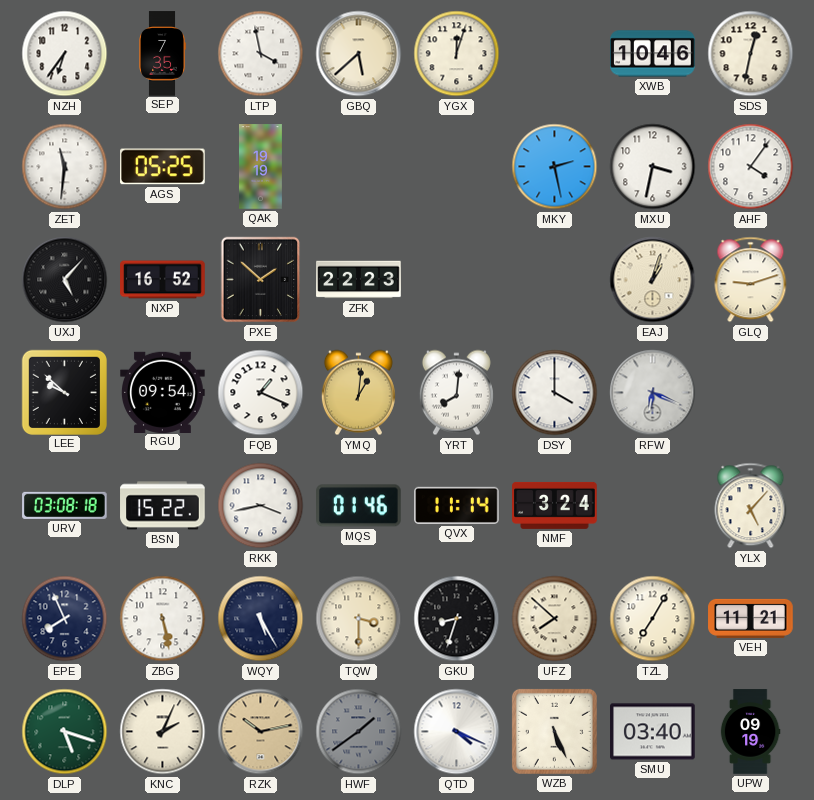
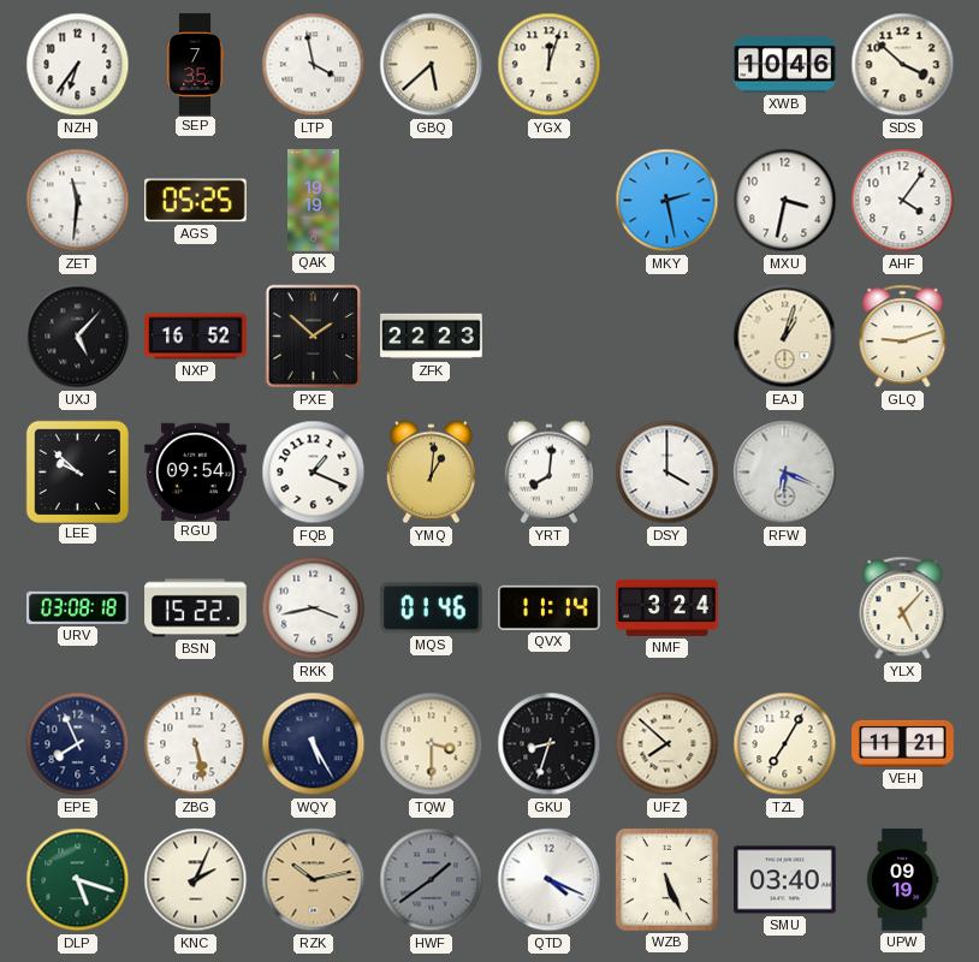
SDS: 12:32 -> 3:52 (903, 65)
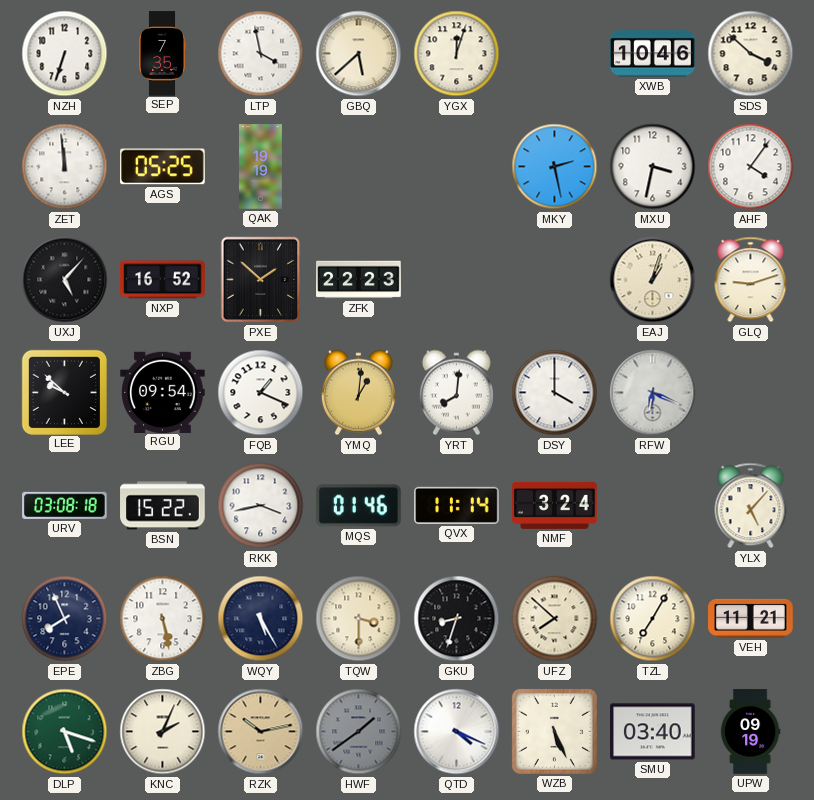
NZH: 6:36 -> 6:33 (65, 54)
ZET: 11:31 -> 11:59 (65, 167)
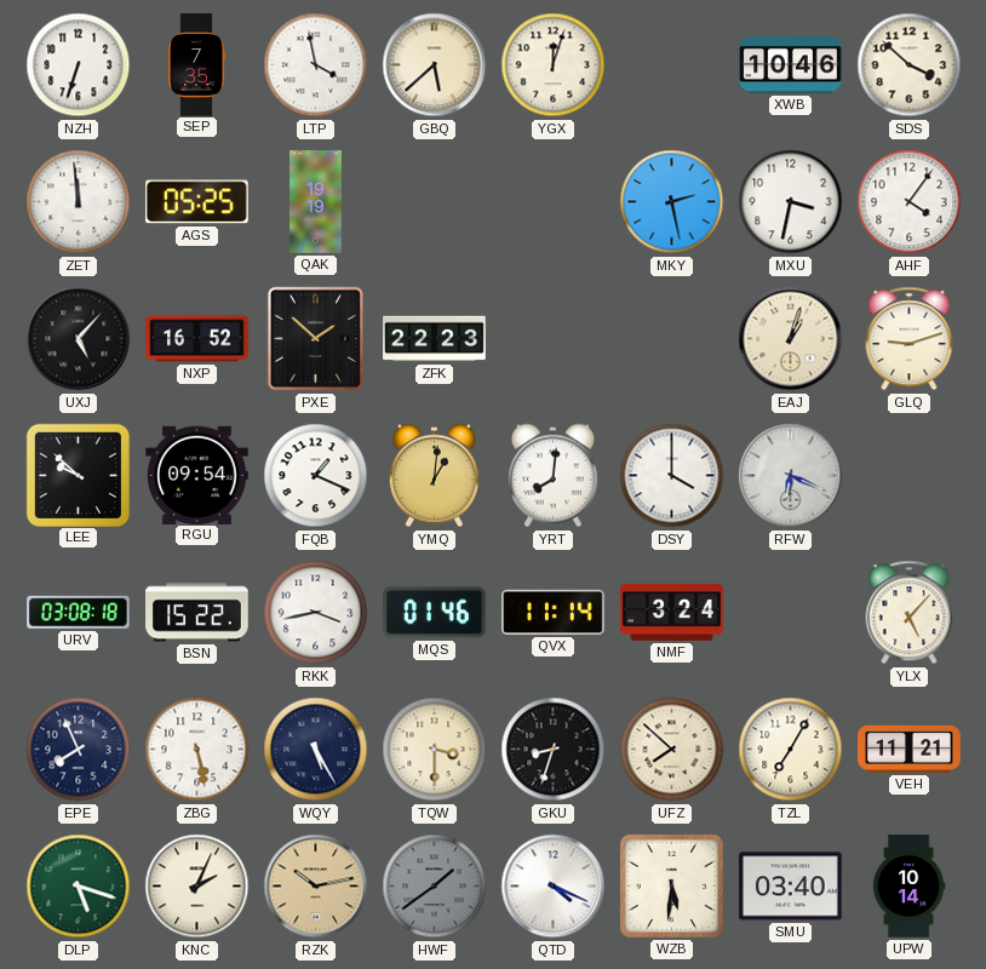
WZB: 5:26 -> 5:31 (671, 885)
UPW: 09:19 -> 10:14 (908, 887)
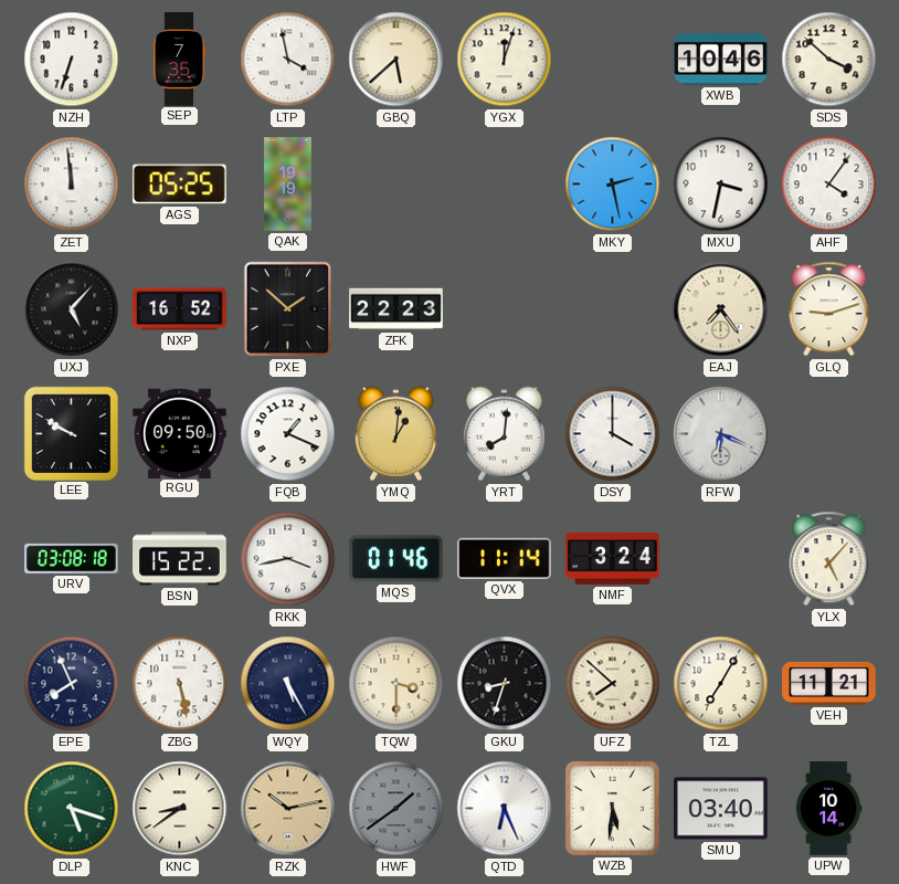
EAJ: 1:03 -> 7:24 (721, 309)
LEE: 9:52 -> 9:50 (71, 433)
RGU: 09:54 -> 09:50 (180, 433)
KNC: 2:04 -> 8:39 (180, 809)
QTD: 4:19 -> 6:26 (505, 809)
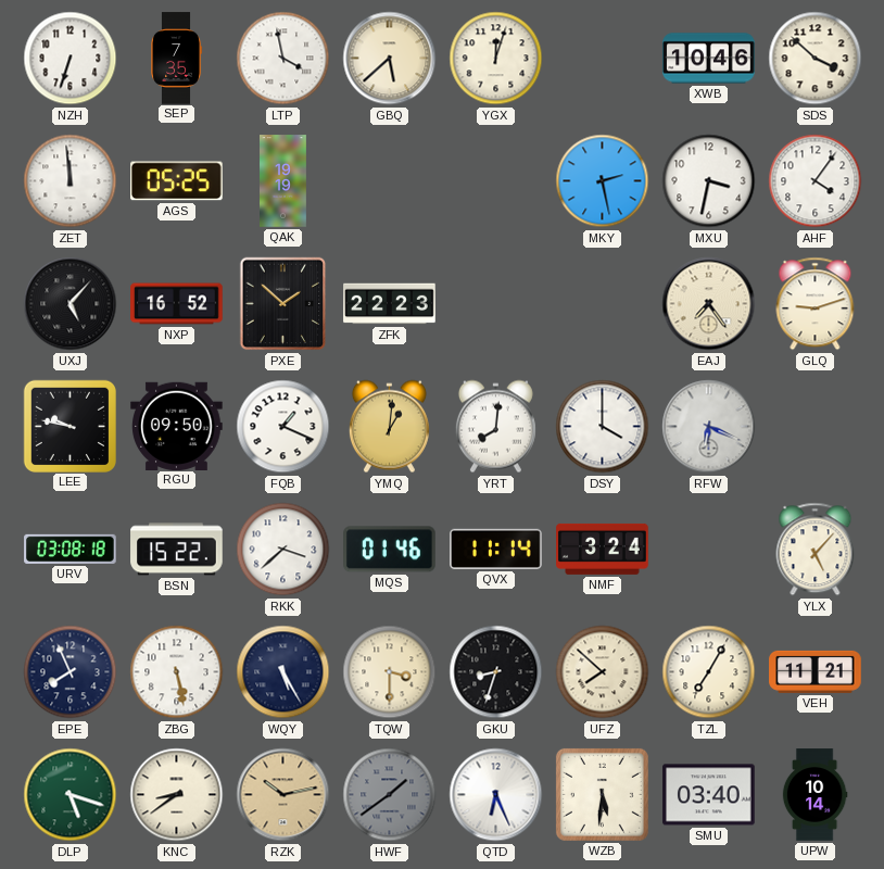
LEE: 9:50 -> 9:47 (70, 426)
RKK: 3:43 -> 3:38 (283, 550)
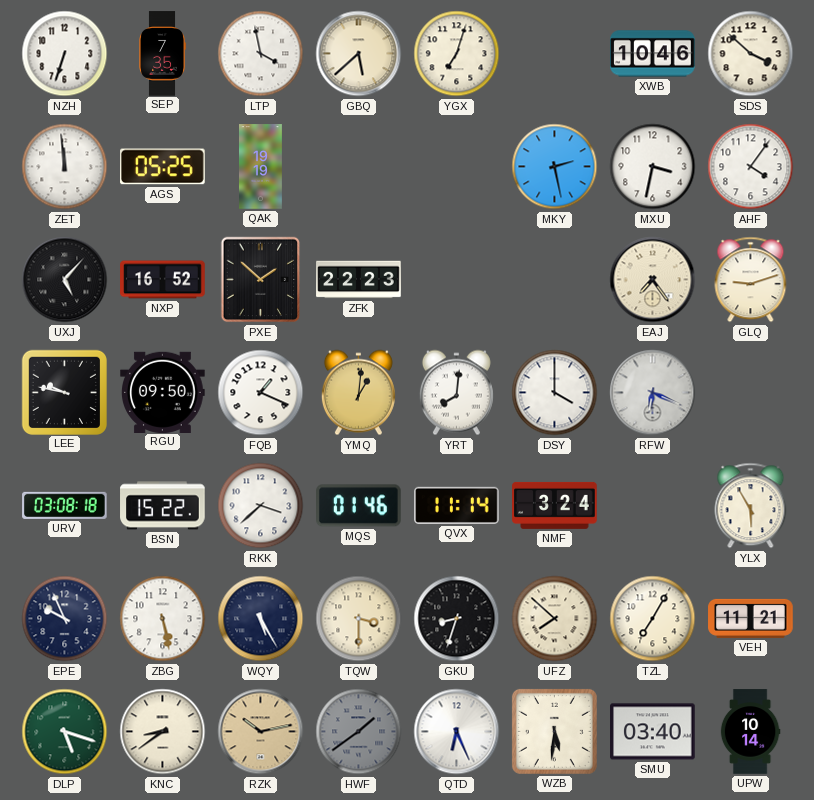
YGX: 12:03 -> 7:03 (457, 54)
YLX: 5:07 -> 5:55 (751, 506)
EPE: 7:56 -> 9:56 (65, 619)
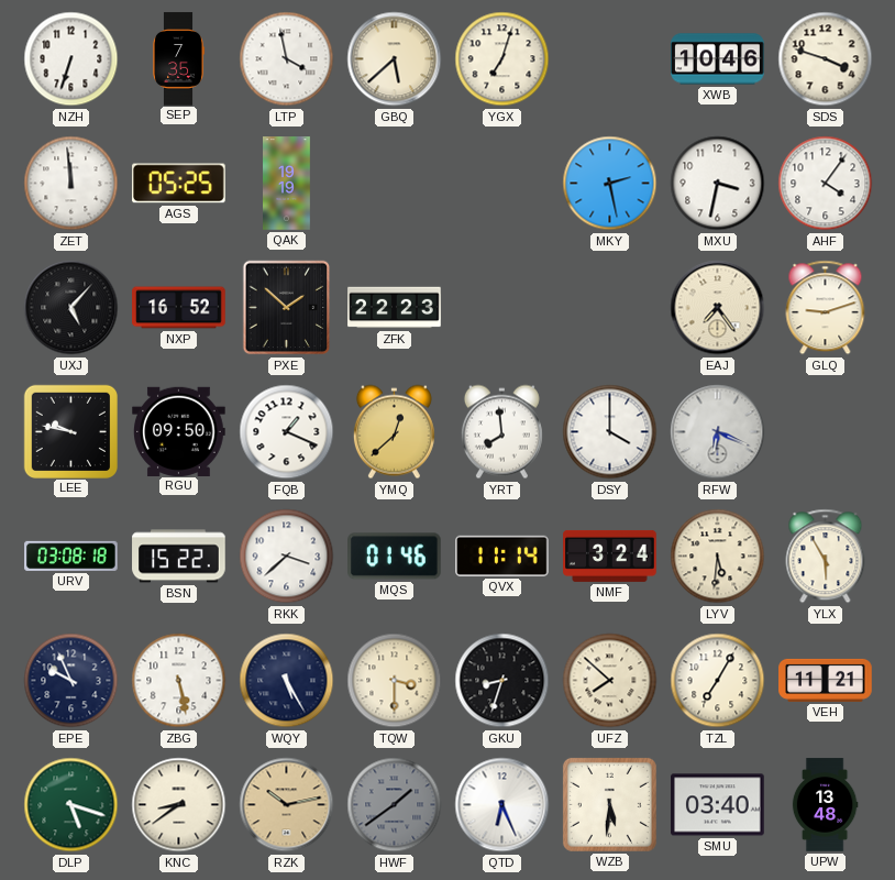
SDS: 3:52 -> 3:48 (826, 59)
YMQ: 1:01 -> 12:38 (394, 432)
YRT: 8:01 -> 7:59 (501, 432)
LYV: none -> 5:31 (718, 557)
UPW: 10:14 -> 13:48 (825, 805)
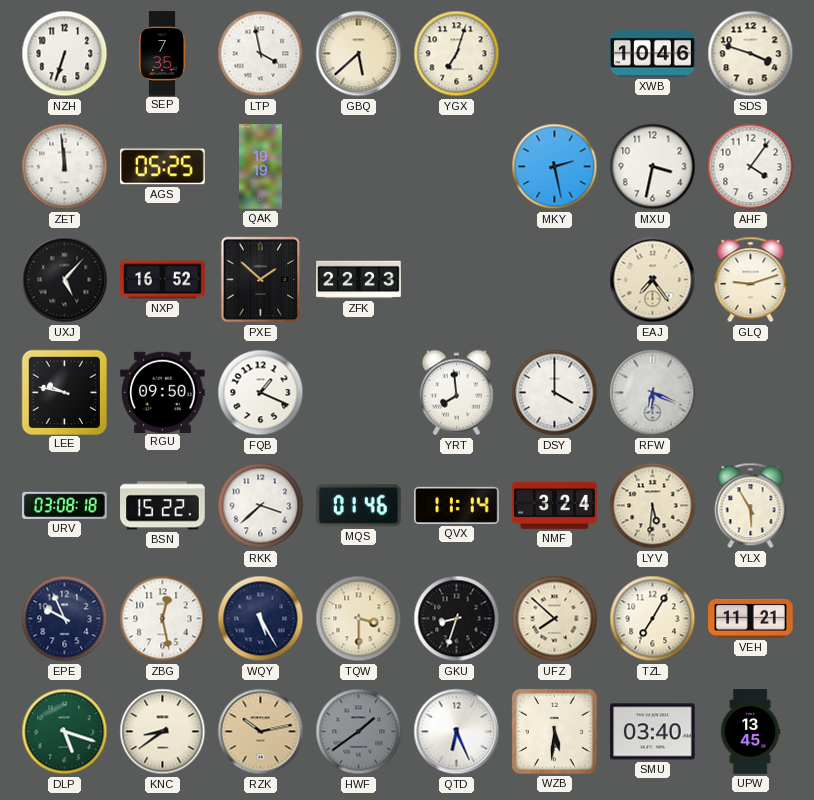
YMQ: 12:38 -> none (394, 432)
ZBG: 5:28 -> 12:28 (163, 619)
UPW: 13:48 -> 13:45 (750, 732)
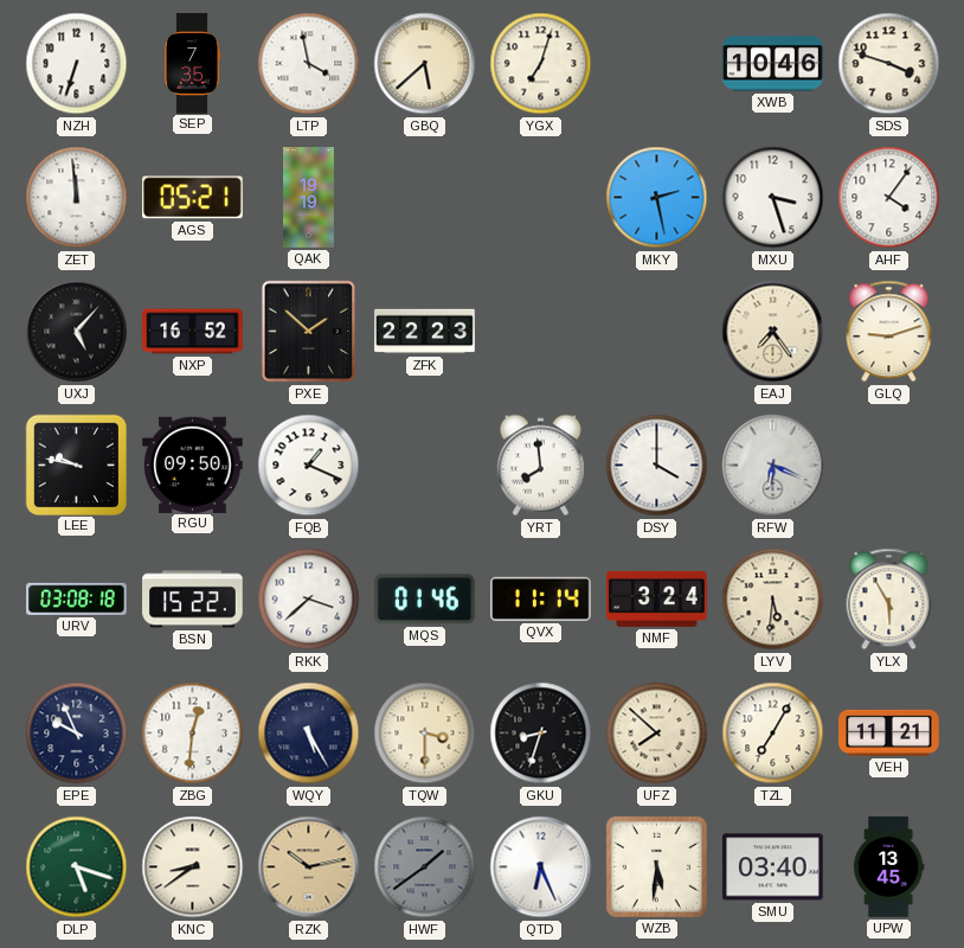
AGS: 05:25 -> 05:21 (193, 198)
MXU: 3:32 -> 3:27 (773, 198)
ZBG: 12:28 -> 12:31 (193, 734)
